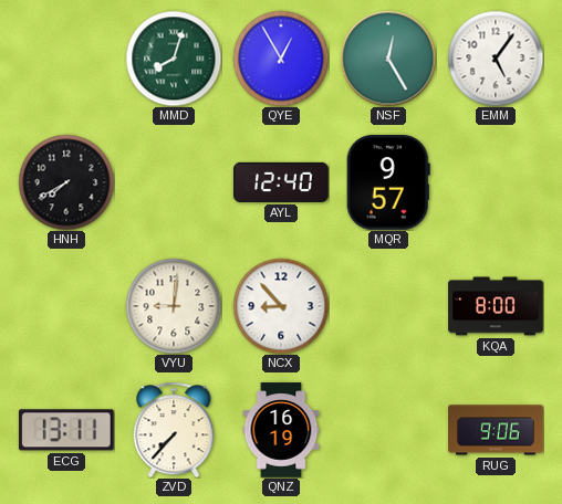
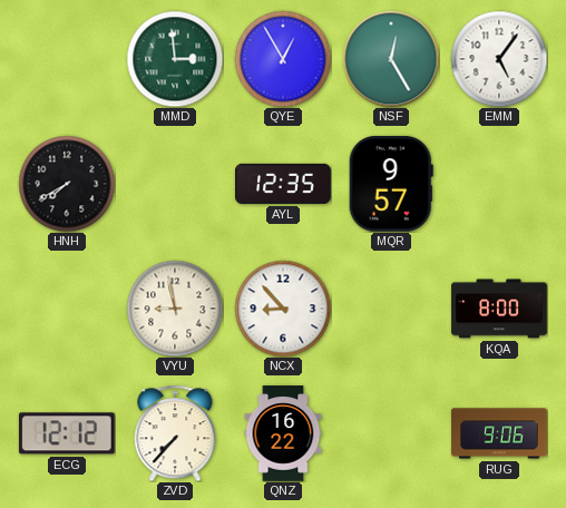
MMD: 8:03 -> 2:59 (175, 59)
AYL: 12:40 -> 12:35 (283, 184)
VYU: 9:01 -> 8:58 (175, 309)
ECG: 13:11 -> 12:12 (67, 433)
QNZ: 16:19 -> 16:22 (283, 433)
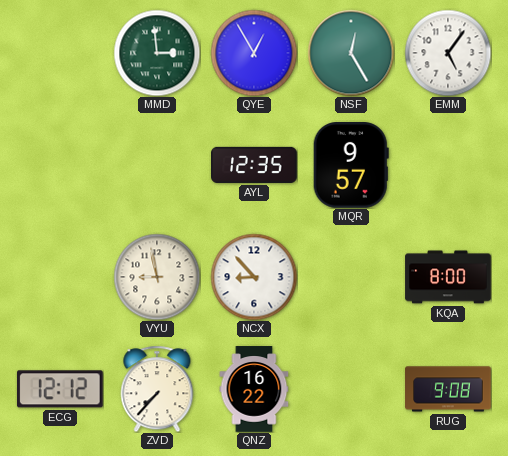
HNH: 7:40 -> none (67, 184)
RUG: 9:06 -> 9:08 (448, 389)
